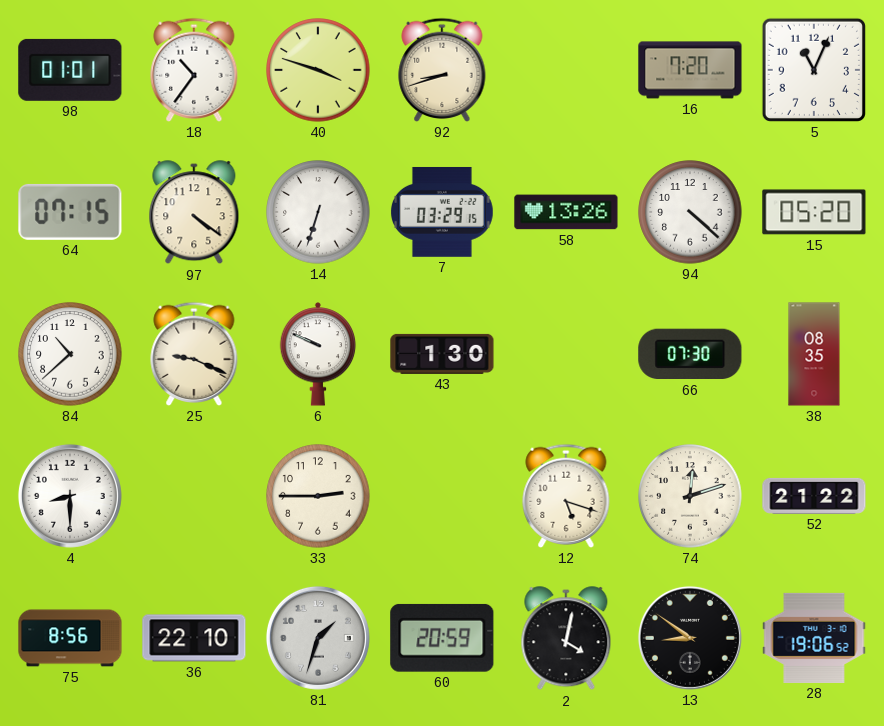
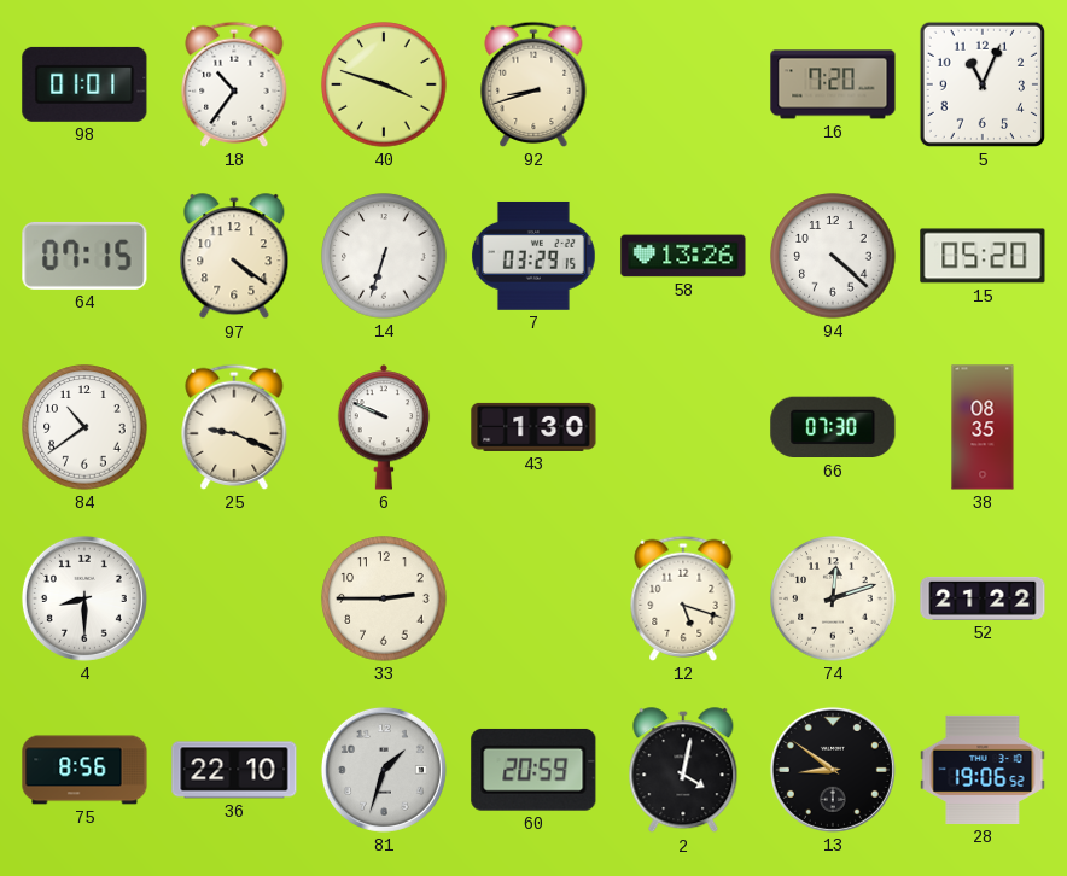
84: 10:38 -> 10:39 (84, 427)
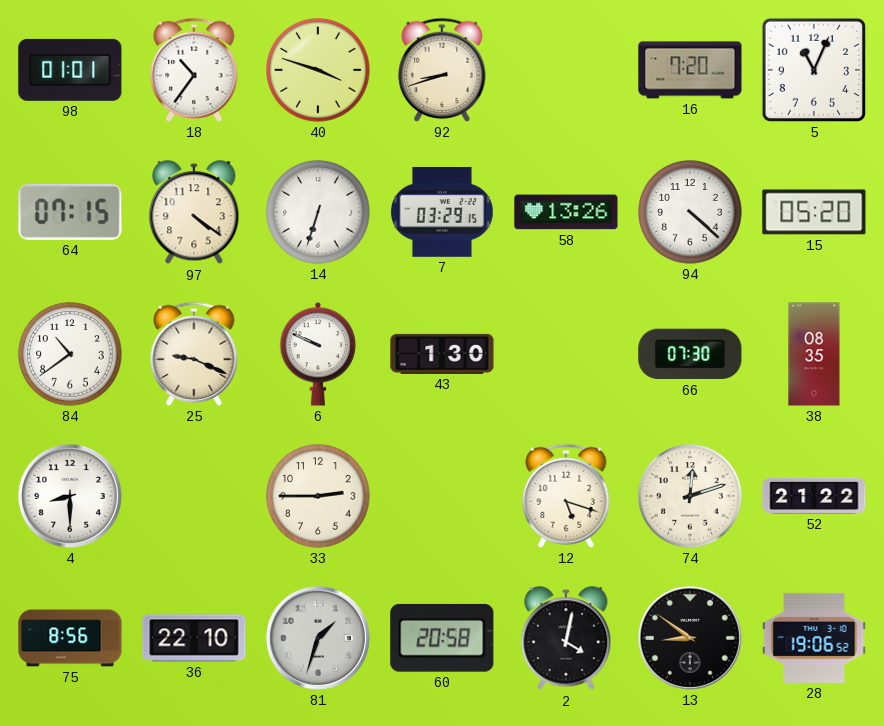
60: 20:59 -> 20:58 (442, 638)
